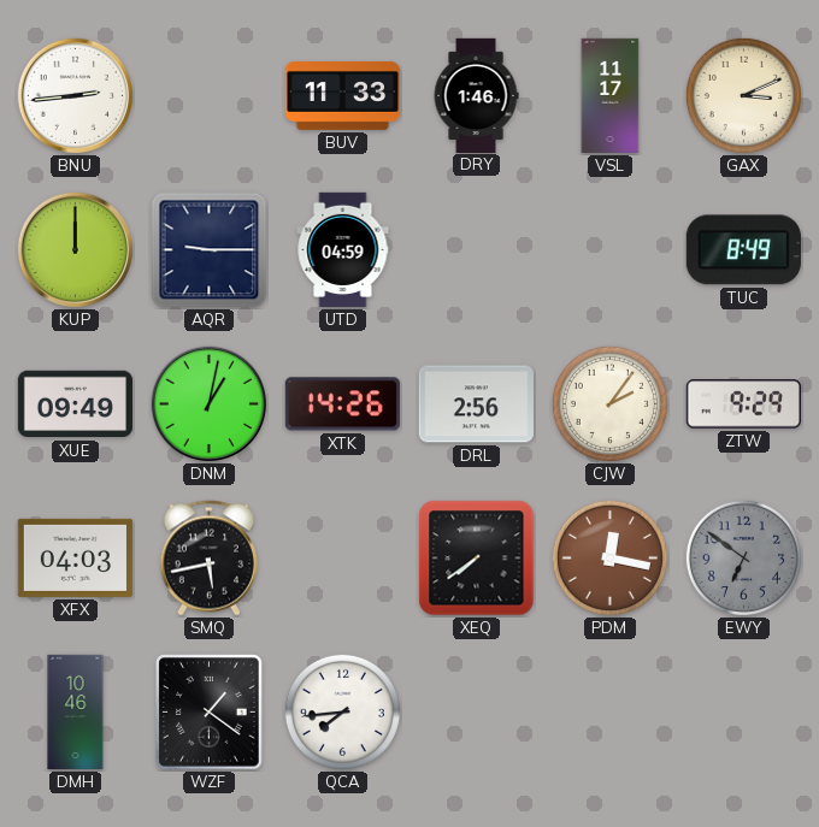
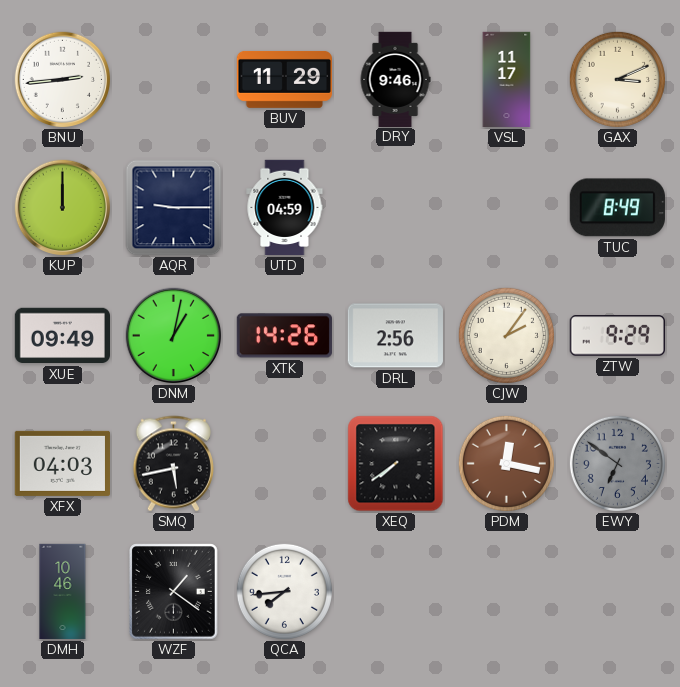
BUV: 11:33 -> 11:29 (284, 79)
DRY: 1:46 -> 9:46 (395, 79)
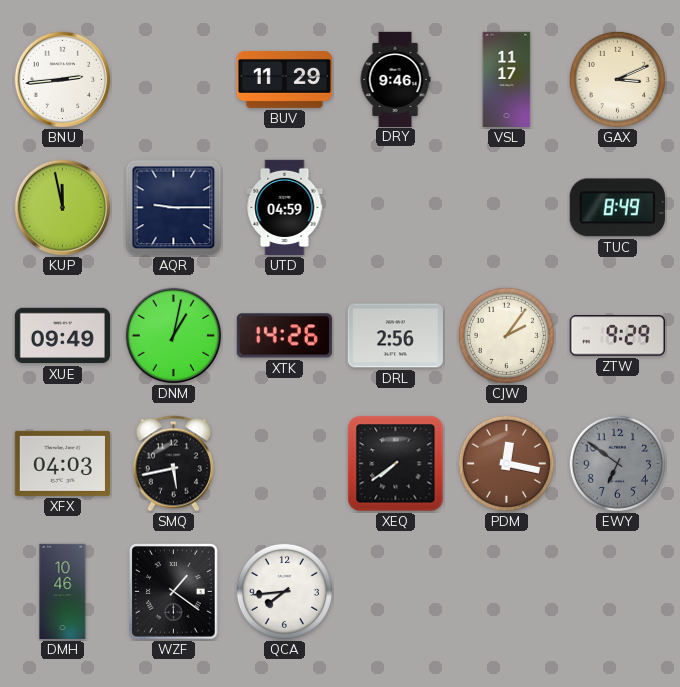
KUP: 12:00 -> 11:58 (63, 208)
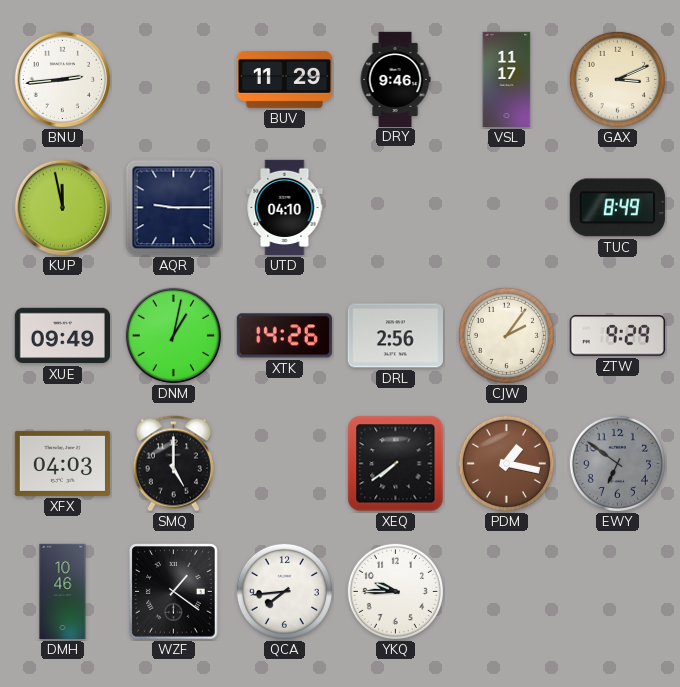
UTD: 04:59 -> 04:10 (285, 208)
SMQ: 5:43 -> 5:00 (173, 464)
PDM: 12:17 -> 1:17 (506, 463)
YKQ: none -> 9:45 (395, 591)
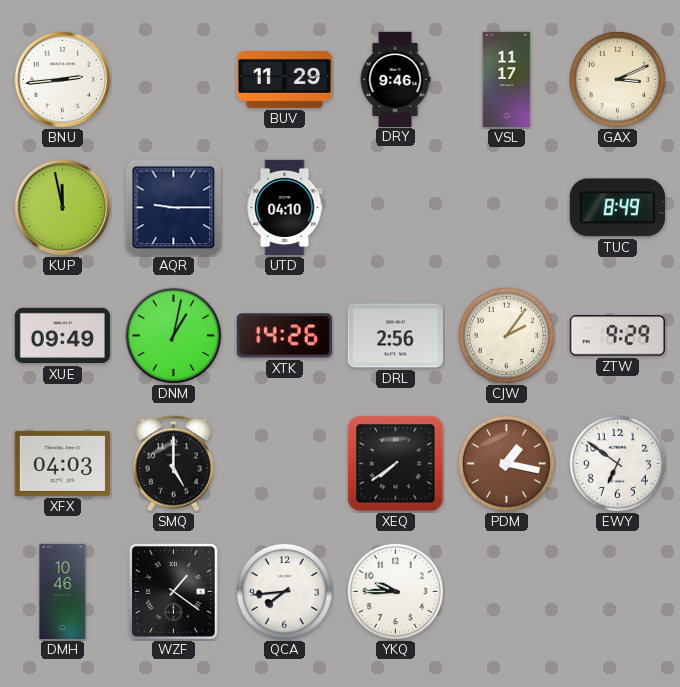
EWY dial: grey -> white (617, 463)
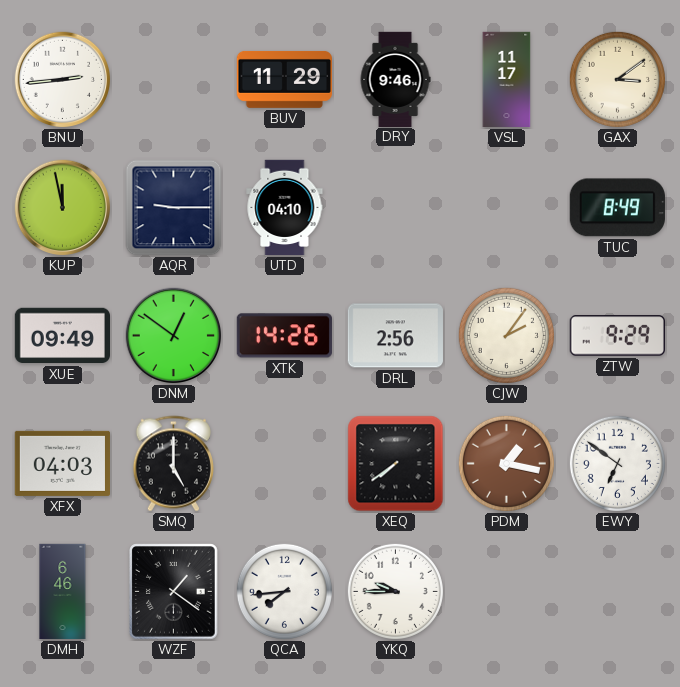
GAX: 3:11 -> 3:09 (617, 79)
DNM: 1:02 -> 12:51 (174, 336)
DMH: 10:46 -> 6:46 (63, 592)
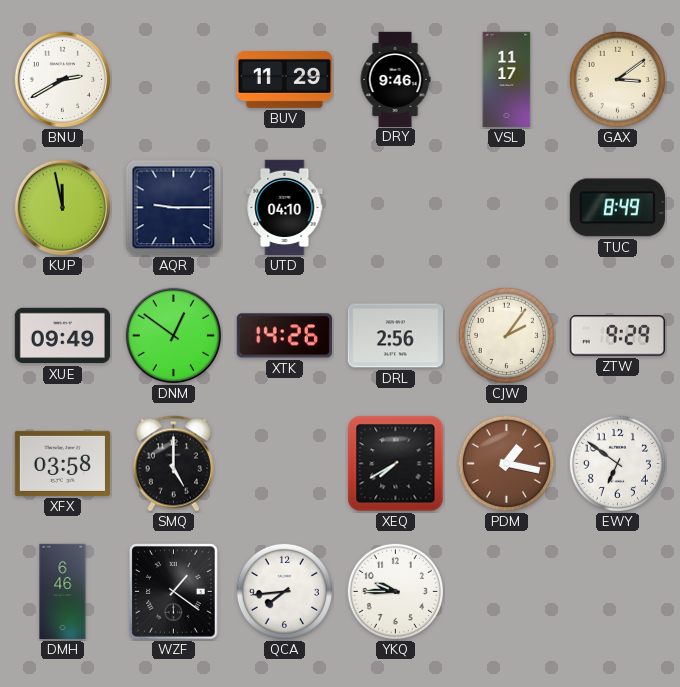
BNU: 2:44 -> 2:40 (63, 80)
XFX: 04:03 -> 03:58 (62, 463)
XEQ: 7:39 -> 7:40 (396, 464)
